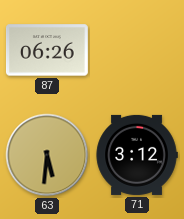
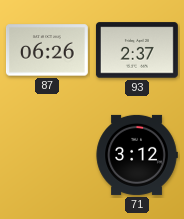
93: none -> 2:37 (137, 50)
63: 5:31 -> none (47, 155)
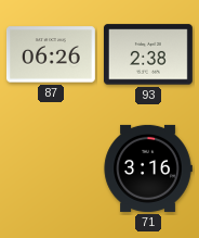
93: 2:37 -> 2:38 (148, 54)
71: 3:12 -> 3:16 (148, 168)
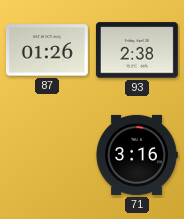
87: 06:26 -> 01:26 (47, 50)
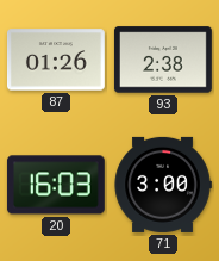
20: none -> 16:03 (56, 185)
71: 3:16 -> 3:00 (163, 185)
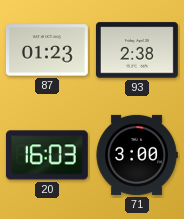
87: 01:26 -> 01:23 (47, 50)
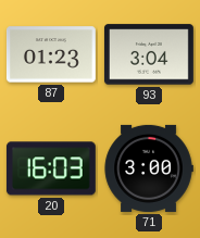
93: 2:38 -> 3:04 (149, 54)
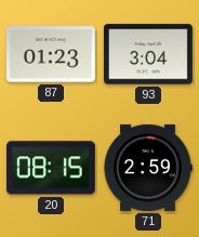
20: 16:03 -> 08:15 (51, 168)
71: 3:00 -> 2:59 (148, 168)
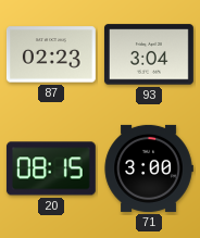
87: 01:23 -> 02:23 (51, 54)
71: 2:59 -> 3:00 (149, 168)
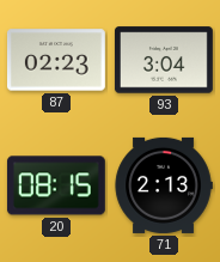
71: 3:00 -> 2:13 (164, 185)
